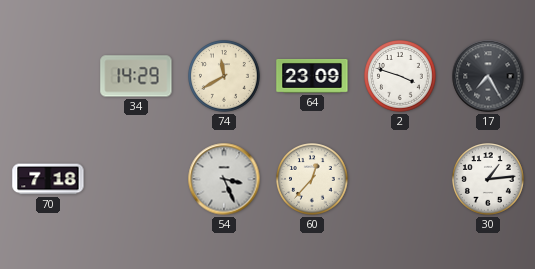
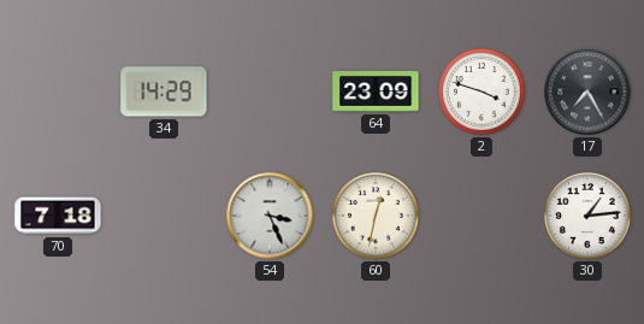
74: 11:40 -> none (225, 77)
60: 12:37 -> 12:32 (377, 217)
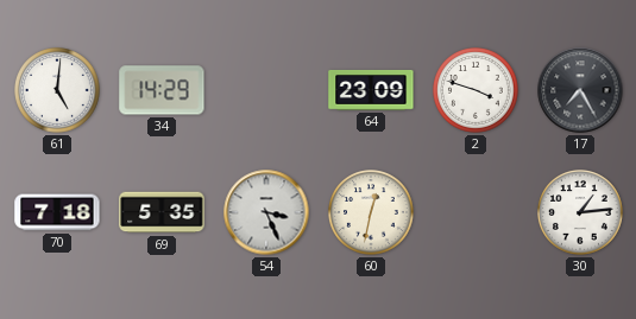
61: none -> 5:01 (58, 91)
69: none -> 5:35 (162, 212)
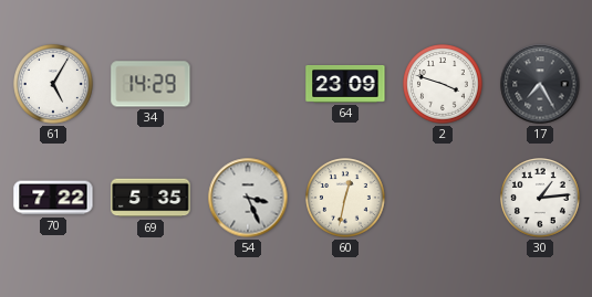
61: 5:01 -> 5:05 (54, 85)
70: 7:18 -> 7:22 (53, 198)
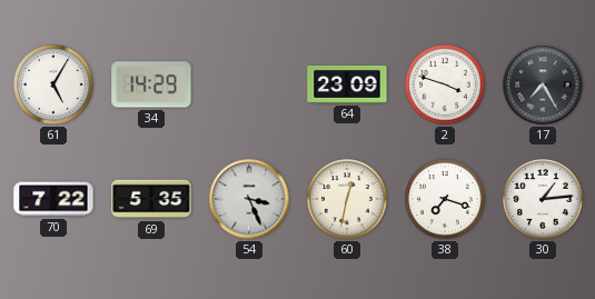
38: none -> 7:18 (446, 200)
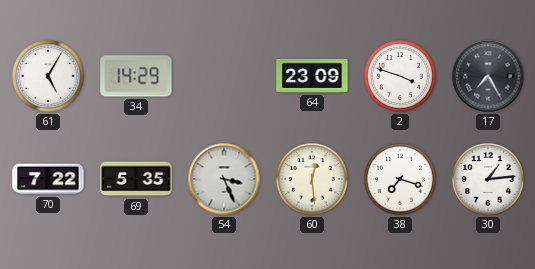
60: 12:32 -> 12:29 (313, 180)
